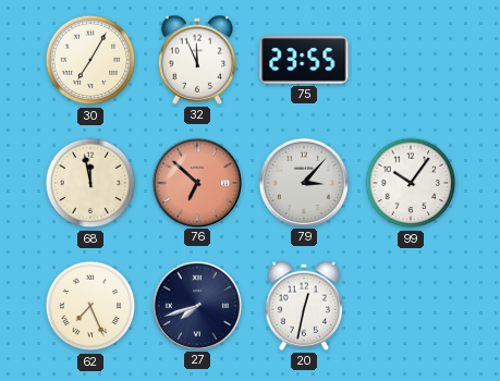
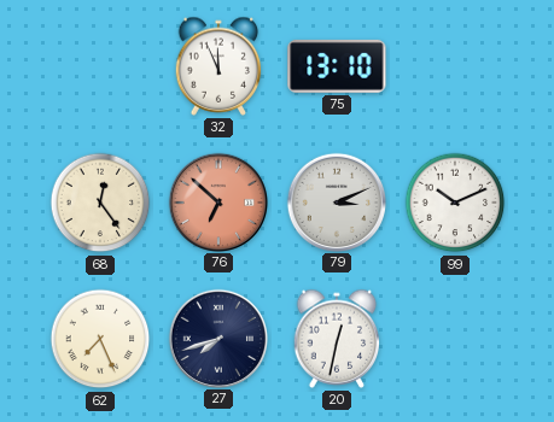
30: 7:05 -> none (90, 60)
75: 23:55 -> 13:10 (337, 66)
68: 11:58 -> 12:24 (100, 203)
79: 3:07 -> 3:11 (336, 201)
99: 10:06 -> 10:11 (455, 203)
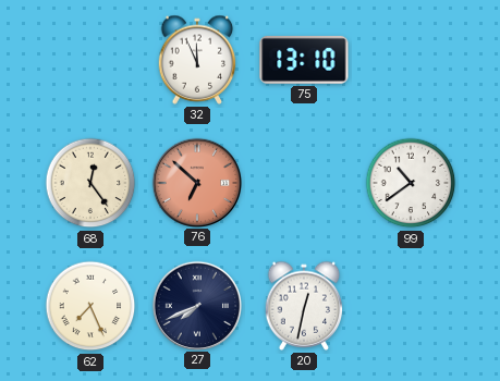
79: 3:11 -> none (336, 201)
99: 10:11 -> 10:39 (411, 183)
27: 7:42 -> 7:41 (196, 305)
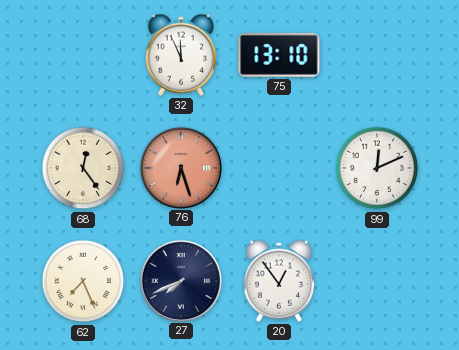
76: 6:52 -> 6:27 (180, 167)
99: 10:39 -> 12:11 (377, 168)
20: 12:32 -> 12:54 (279, 281)
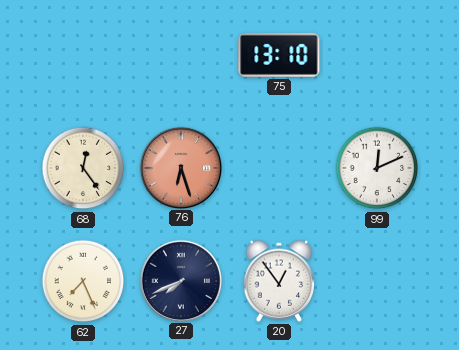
32: 11:56 -> none (181, 55)
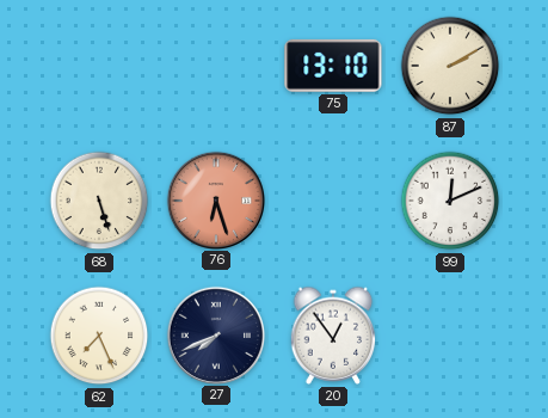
87: none -> 2:10 (450, 66)
68: 12:24 -> 5:27 (99, 201)
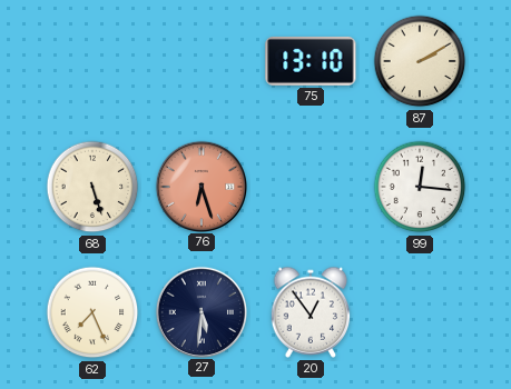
99: 12:11 -> 12:16 (420, 187)
27: 7:41 -> 5:31 (200, 311)
